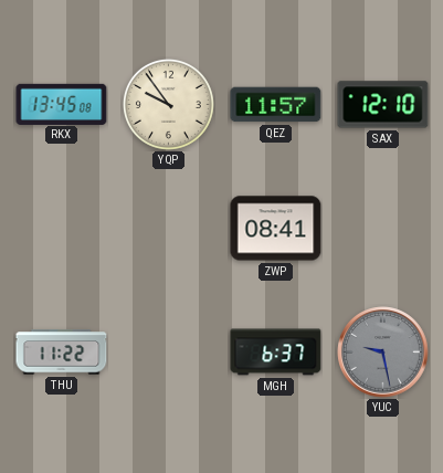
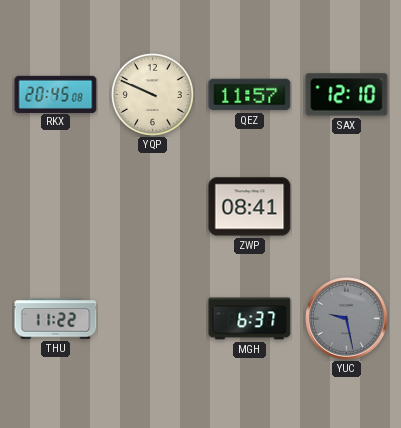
RKX: 13:45 -> 20:45 (56, 94)
YQP: 9:54 -> 9:49 (152, 94)
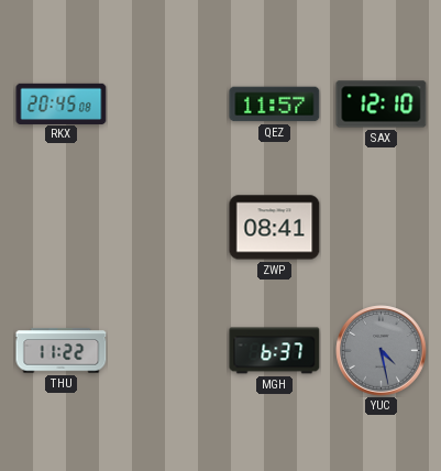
YQP: 9:49 -> none (152, 94)
YUC: 9:28 -> 4:28 (382, 351)
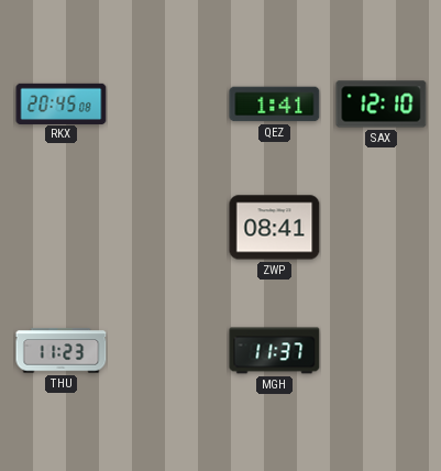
QEZ: 11:57 -> 1:41 (275, 105)
THU: 11:22 -> 11:23 (62, 351)
MGH: 6:37 -> 11:37 (275, 351)
YUC: 4:28 -> none (382, 351)
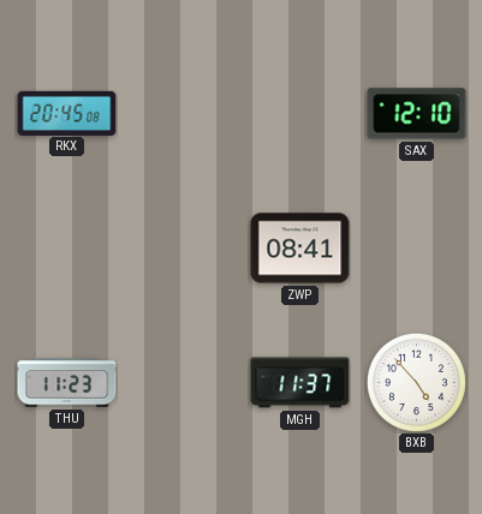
QEZ: 1:41 -> none (275, 105)
BXB: none -> 4:53 (416, 382)
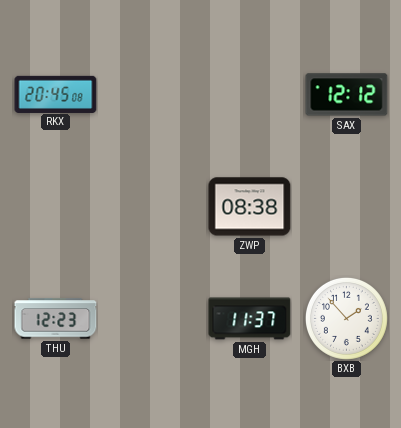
SAX: 12:10 -> 12:12 (347, 95)
ZWP: 08:41 -> 08:38 (250, 207)
THU: 11:23 -> 12:23 (56, 319)
BXB: 4:53 -> 1:53 (346, 318)
